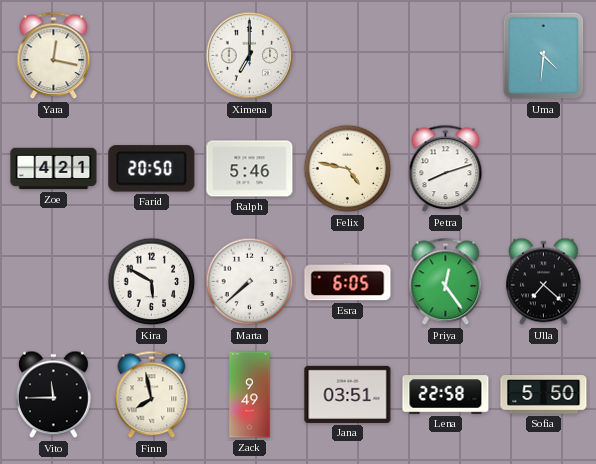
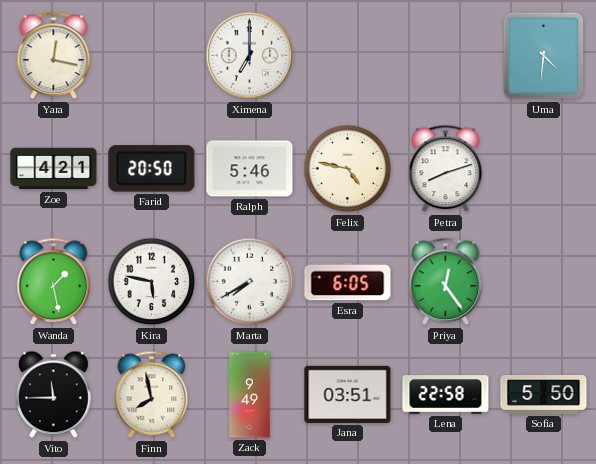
Wanda: none -> 1:28 (54, 282)
Kira: 5:50 -> 5:47 (152, 282)
Marta: 7:38 -> 7:40 (250, 282)
Ulla: 7:22 -> none (543, 282)
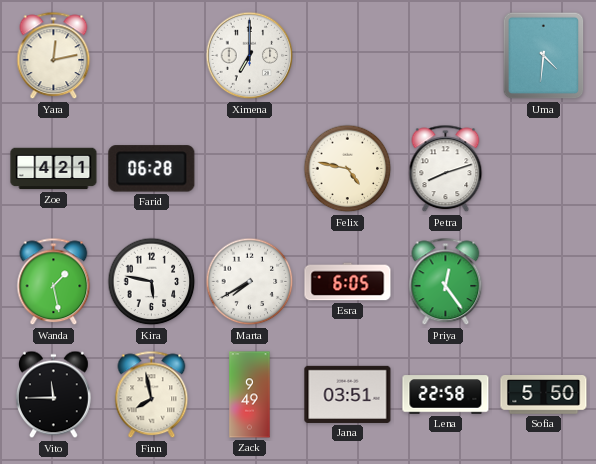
Yara: 12:17 -> 12:13 (54, 56)
Farid: 20:50 -> 06:28 (152, 169)
Ralph: 5:46 -> none (250, 169)
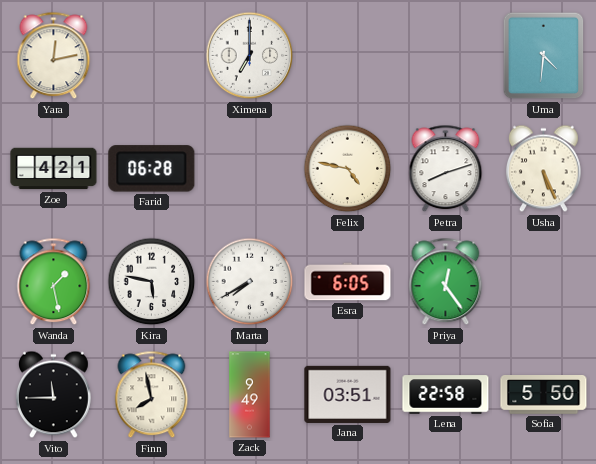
Usha: none -> 5:26 (543, 169)
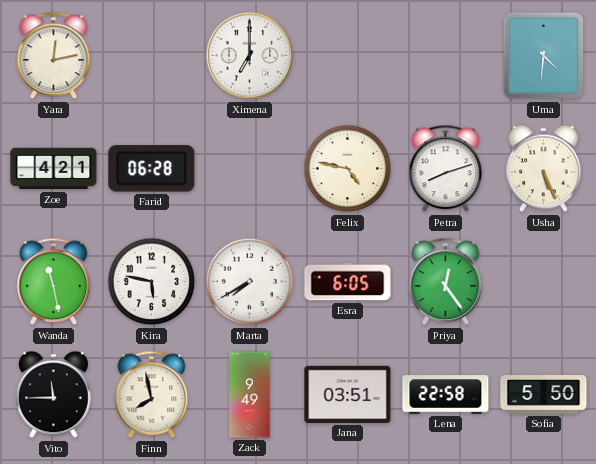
Wanda: 1:28 -> 11:28 (54, 282)
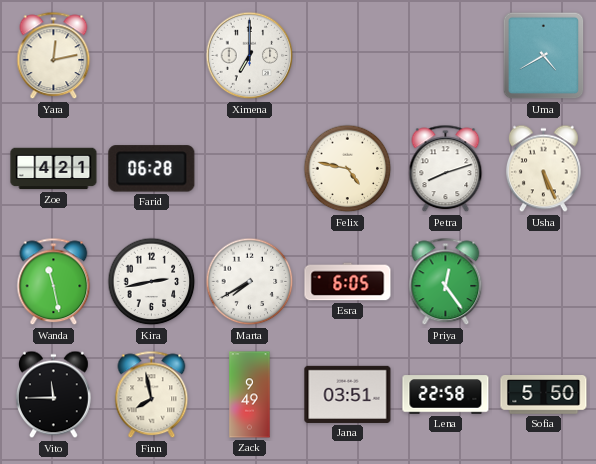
Uma: 4:31 -> 4:40 (544, 56)
Kira: 5:47 -> 2:43 (152, 282)
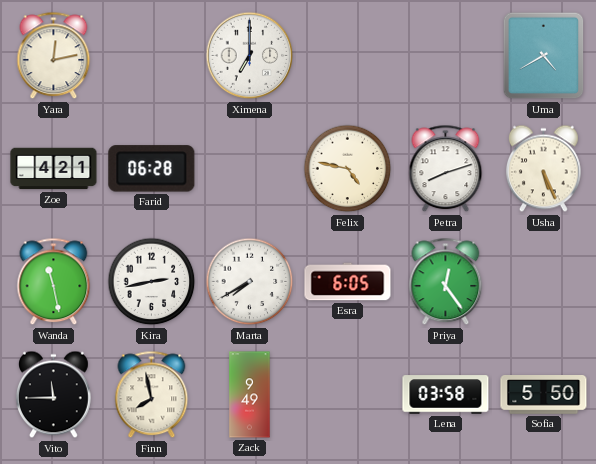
Jana: 03:51 -> none (348, 394)
Lena: 22:58 -> 03:58 (446, 395)
